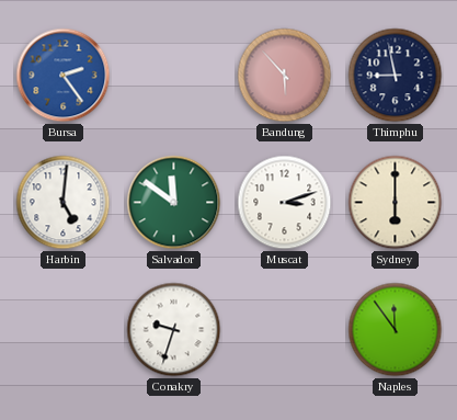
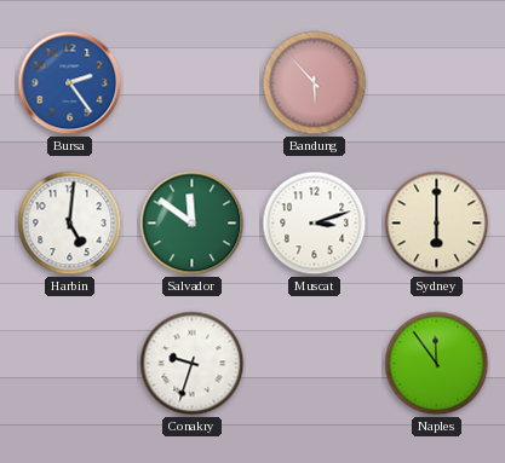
Thimphu: 8:58 -> none (396, 76)
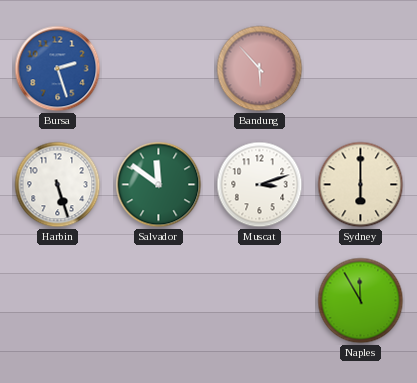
Bursa: 2:24 -> 2:27 (58, 69)
Harbin: 5:01 -> 5:27 (58, 185)
Conakry: 9:33 -> none (193, 364)
Naples: 11:54 -> 11:55 (361, 301)
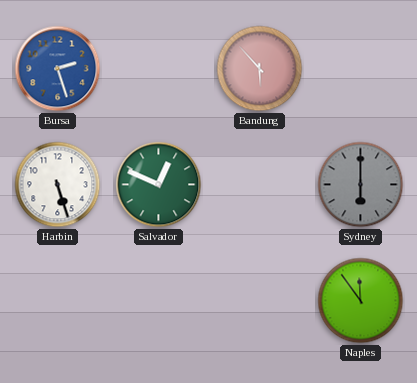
Salvador: 11:51 -> 12:49 (159, 185)
Muscat: 3:12 -> none (260, 185)
Sydney dial: cream -> grey (361, 185)
Naples: 11:55 -> 11:54 (361, 301)
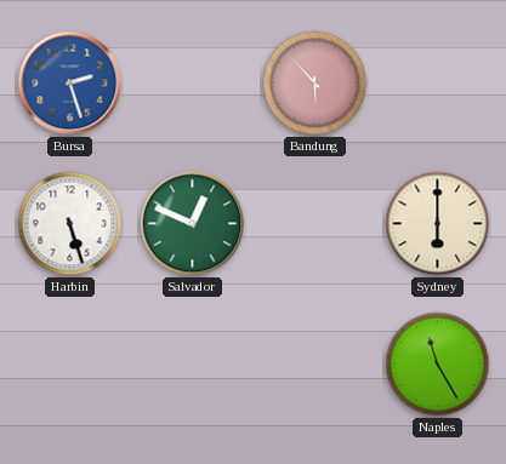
Sydney dial: grey -> cream (438, 224)
Naples: 11:54 -> 11:25 (438, 365)
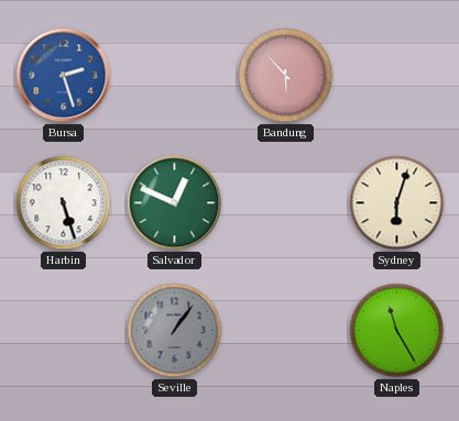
Sydney: 6:00 -> 6:03 (397, 203)
Seville: none -> 1:06 (175, 331)
